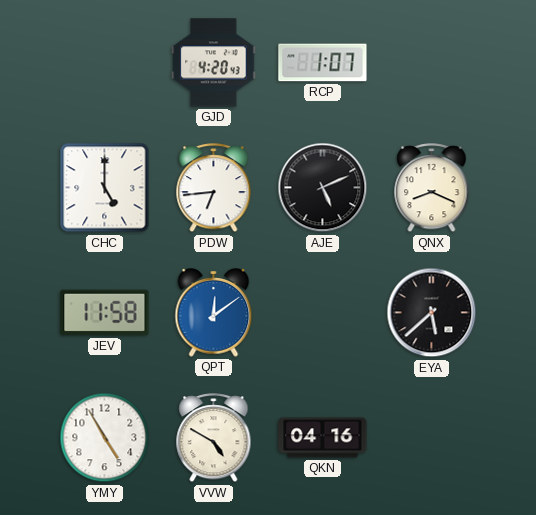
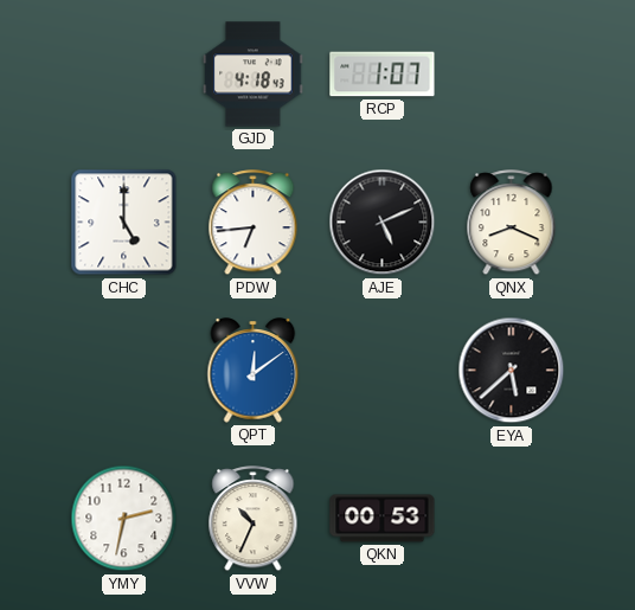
GJD: 4:20 -> 4:18 (254, 75)
JEV: 11:58 -> none (105, 313)
YMY: 4:55 -> 2:32 (124, 519)
VVW: 4:50 -> 10:34 (254, 519)
QKN: 04:16 -> 00:53 (383, 519)
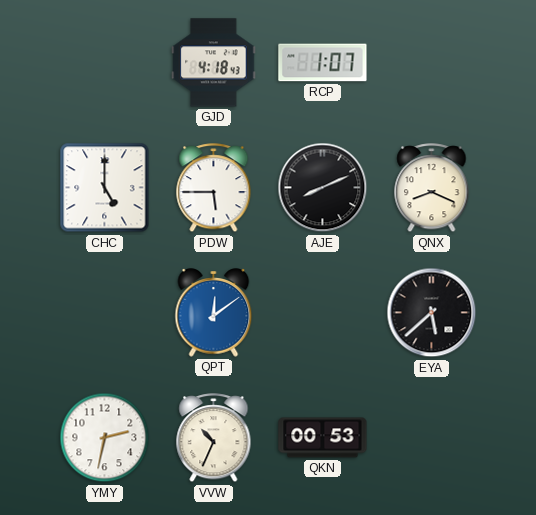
PDW: 6:44 -> 5:45 (214, 188)
AJE: 5:11 -> 8:11 (323, 188)
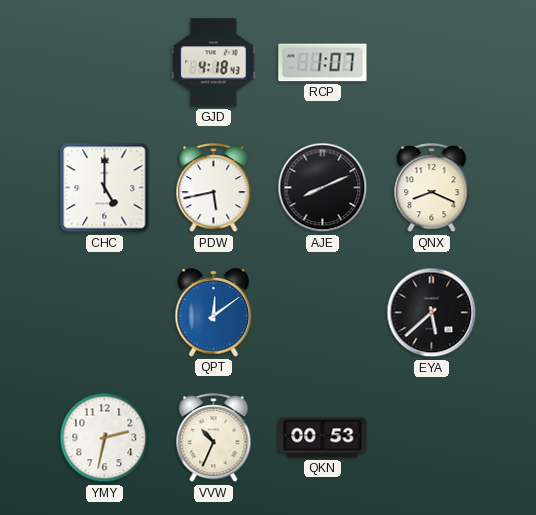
PDW: 5:45 -> 5:43 (214, 188)
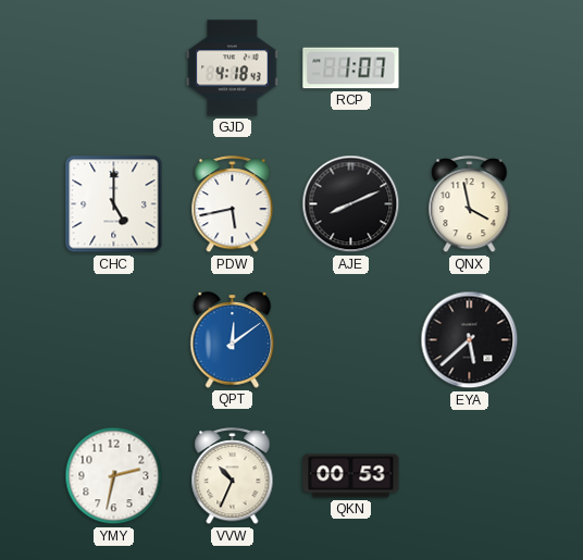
QNX: 8:19 -> 3:58 (470, 204)
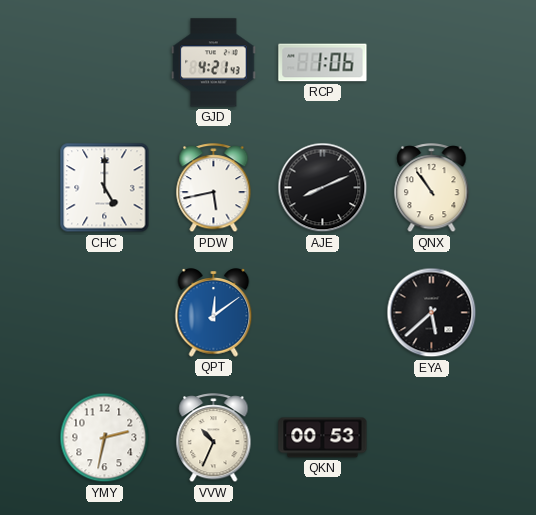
GJD: 4:18 -> 4:21 (214, 63)
RCP: 1:07 -> 1:06 (323, 63)
QNX: 3:58 -> 10:54 (432, 188)
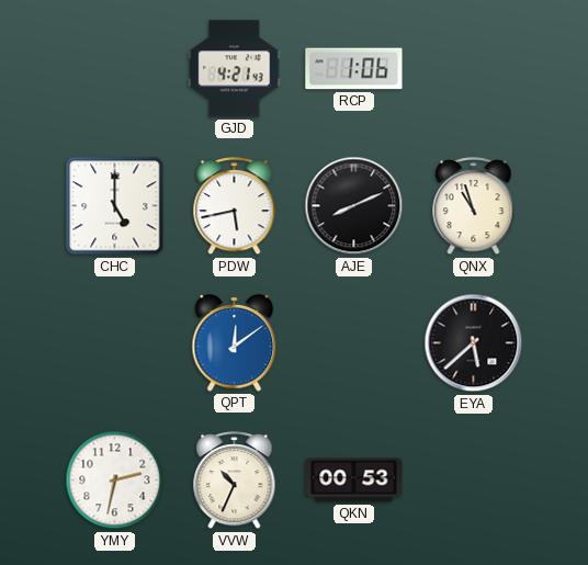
QNX: 10:54 -> 10:57 (474, 206)
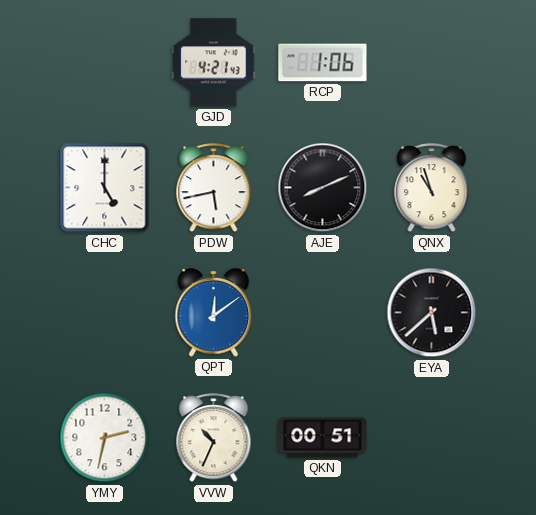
QKN: 00:53 -> 00:51 (323, 438)
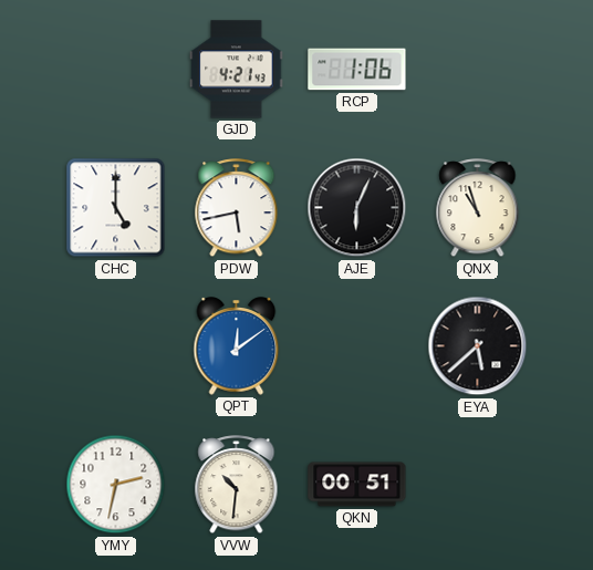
AJE: 8:11 -> 6:04 (357, 208)
VVW: 10:34 -> 10:31 (237, 485)
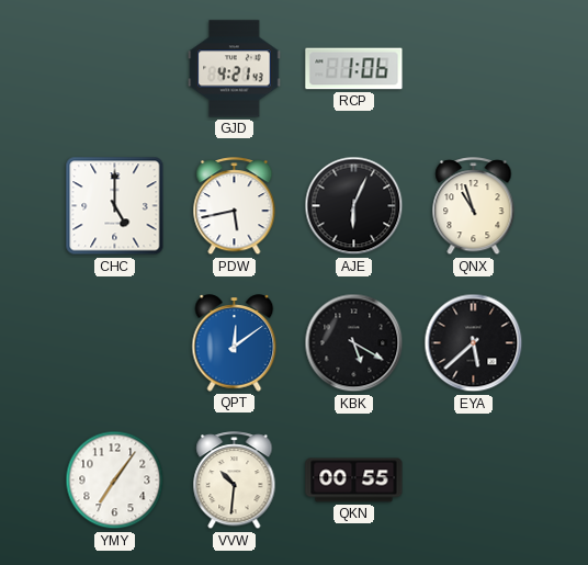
KBK: none -> 5:20 (354, 343)
YMY: 2:32 -> 7:06 (115, 481)
QKN: 00:51 -> 00:55 (354, 481)
